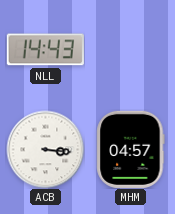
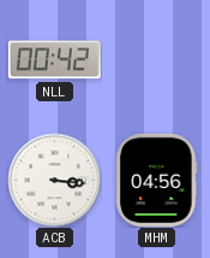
NLL: 14:43 -> 00:42 (54, 60)
MHM: 04:57 -> 04:56 (157, 180)
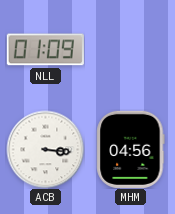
NLL: 00:42 -> 01:09 (45, 50)
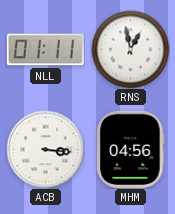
NLL: 01:09 -> 01:11 (45, 50)
RNS: none -> 12:58 (130, 49)
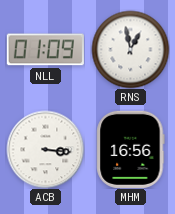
NLL: 01:11 -> 01:09 (45, 50)
MHM: 04:56 -> 16:56 (131, 149)
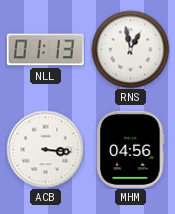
NLL: 01:09 -> 01:13 (45, 50)
MHM: 16:56 -> 04:56 (131, 149)
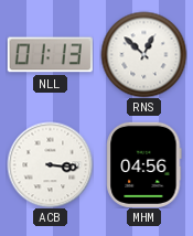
RNS: 12:58 -> 12:52 (143, 54)
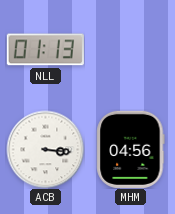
RNS: 12:52 -> none (143, 54)
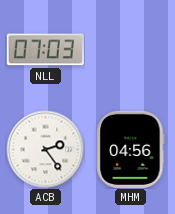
NLL: 01:13 -> 07:03 (45, 50)
ACB: 3:16 -> 2:24 (45, 149)
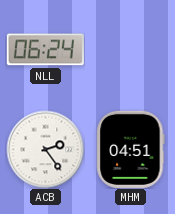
NLL: 07:03 -> 06:24 (45, 50)
MHM: 04:56 -> 04:51 (131, 149)
